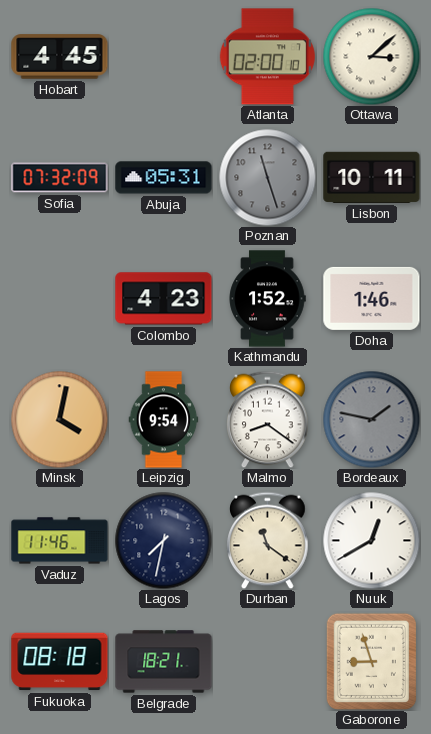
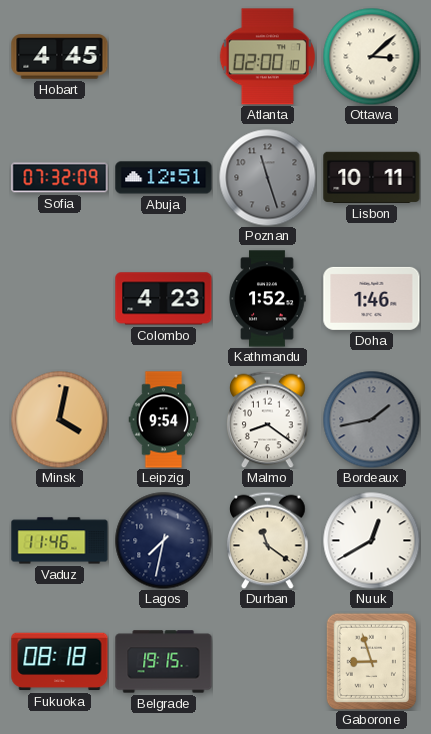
Abuja: 05:31 -> 12:51 (164, 178)
Bordeaux: 1:47 -> 1:43 (371, 419)
Belgrade: 18:21 -> 19:15 (164, 662)
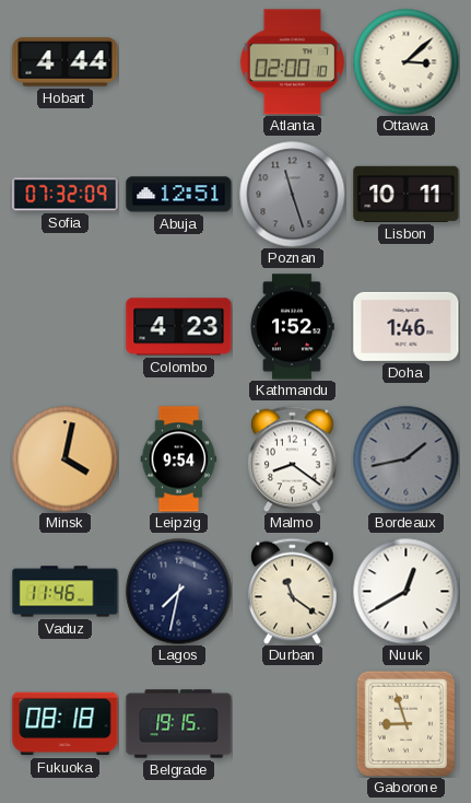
Hobart: 4:45 -> 4:44 (66, 62)
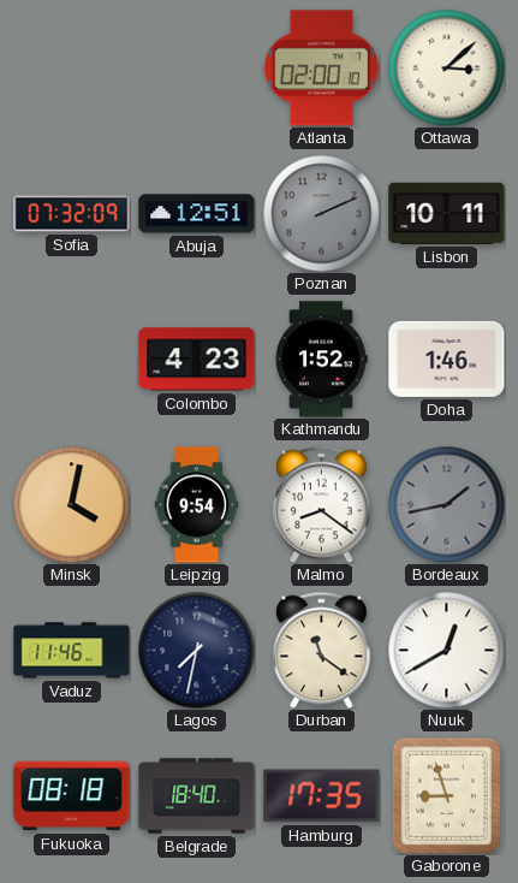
Hobart: 4:44 -> none (66, 62)
Poznan: 11:27 -> 2:11 (321, 213)
Belgrade: 19:15 -> 18:40 (197, 796)
Hamburg: none -> 17:35 (322, 796)
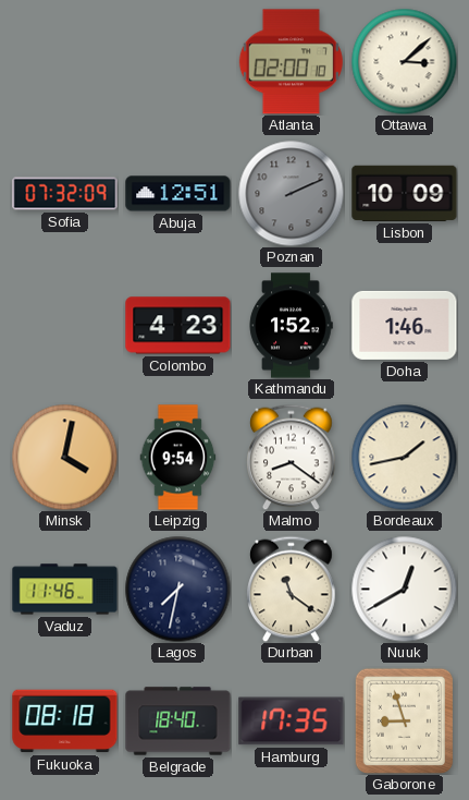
Lisbon: 10:11 -> 10:09 (405, 193)
Bordeaux dial: grey -> cream (404, 457)
